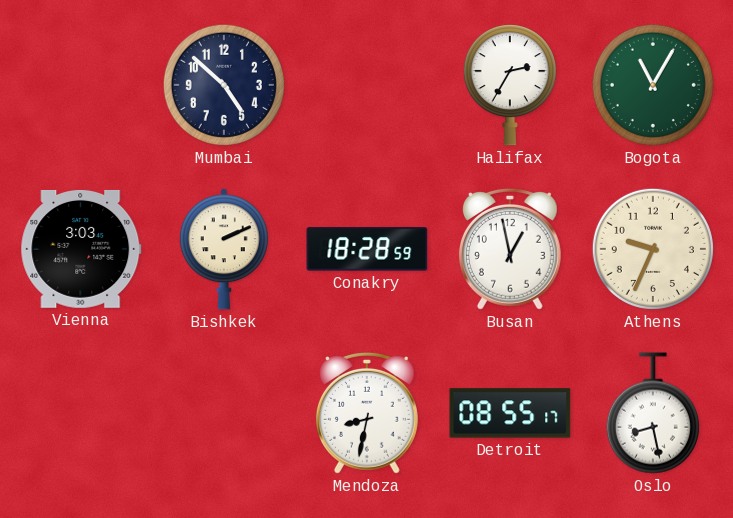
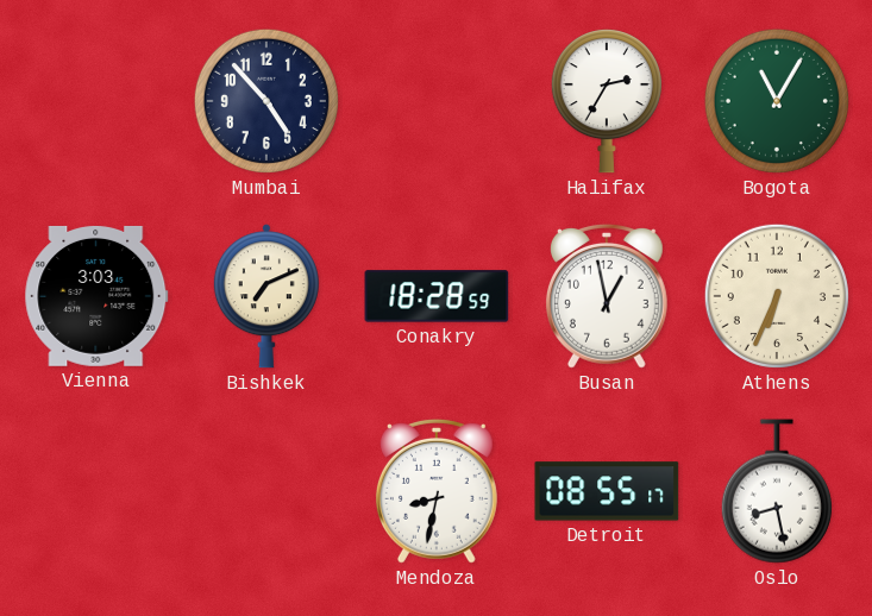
Mumbai: 4:52 -> 4:53 (266, 101)
Bishkek: 2:11 -> 7:11 (266, 296)
Athens: 9:34 -> 6:34 (777, 296)
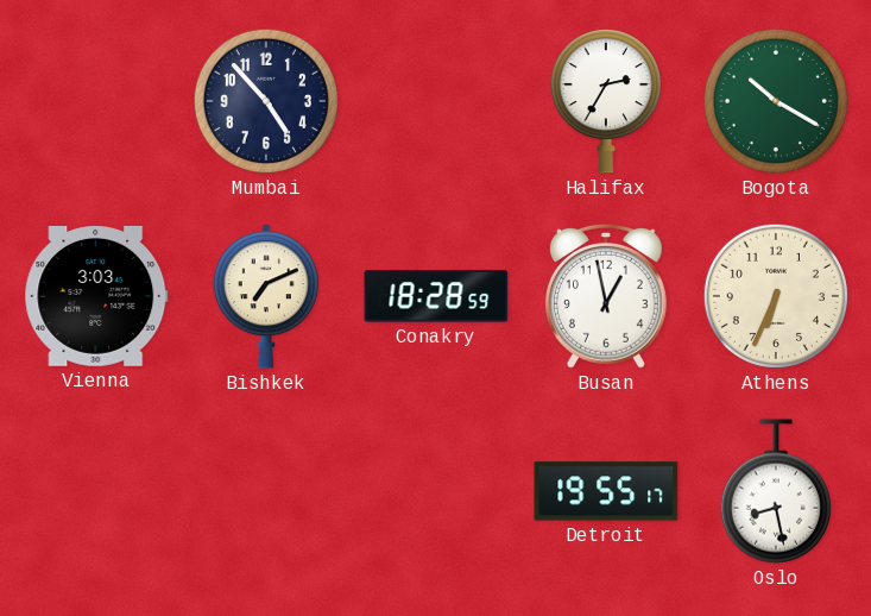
Bogota: 11:05 -> 10:20 (776, 101)
Mendoza: 8:32 -> none (437, 491)
Detroit: 08:55 -> 19:55 (606, 491)
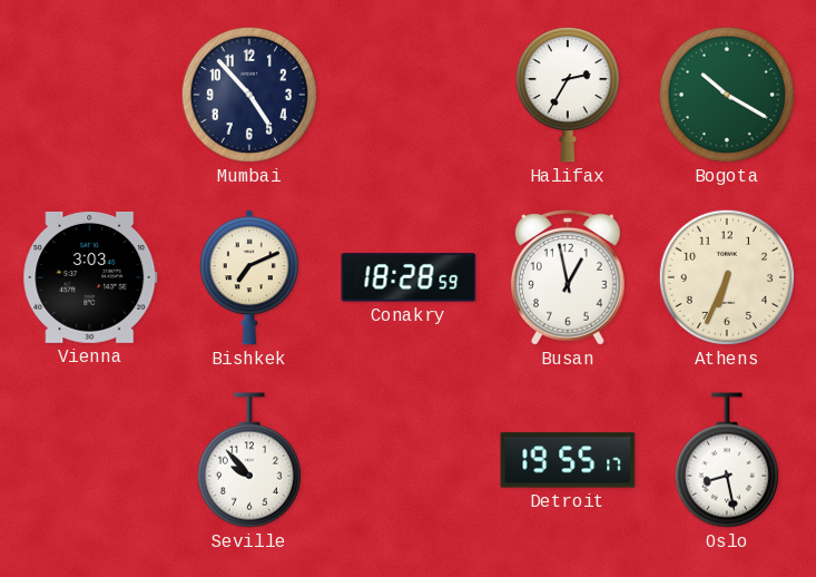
Seville: none -> 9:53 (249, 460)
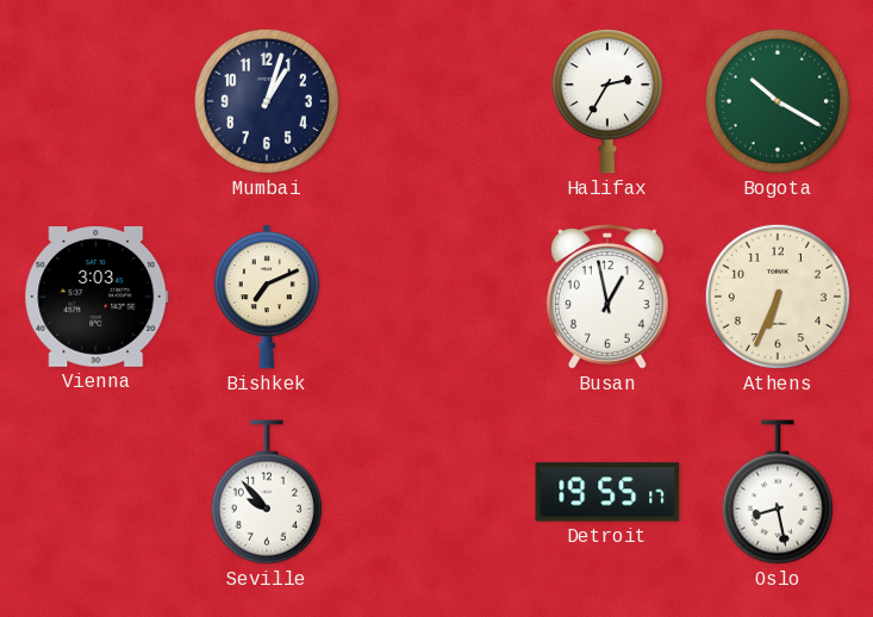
Mumbai: 4:53 -> 1:03 (267, 101)
Conakry: 18:28 -> none (409, 277)
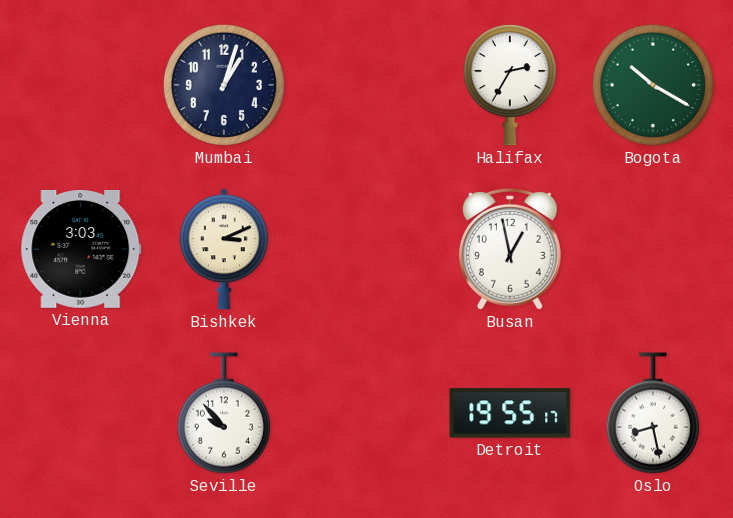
Bishkek: 7:11 -> 3:11 (224, 249)
Athens: 6:34 -> none (778, 297)
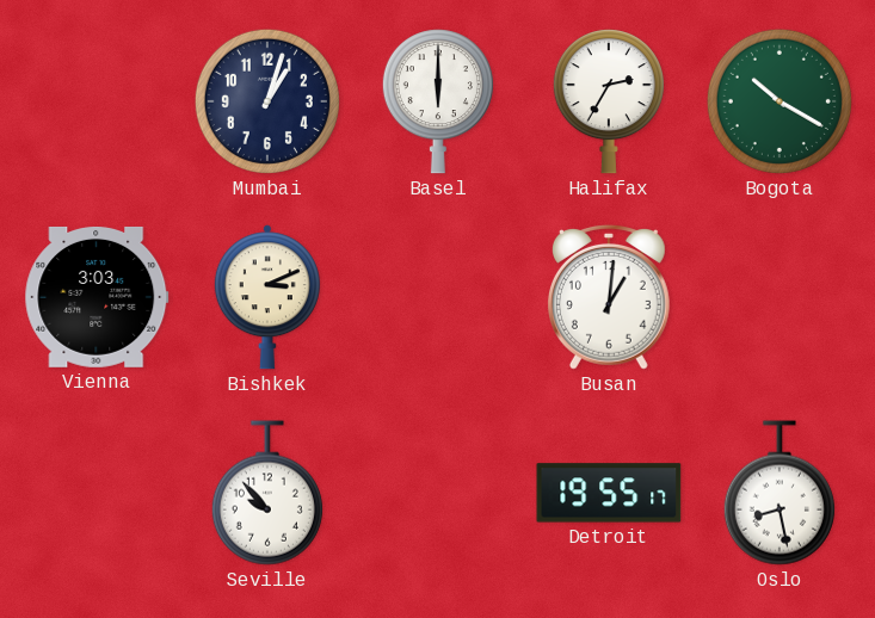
Basel: none -> 6:00 (438, 101)
Busan: 12:58 -> 1:01 (609, 297)
